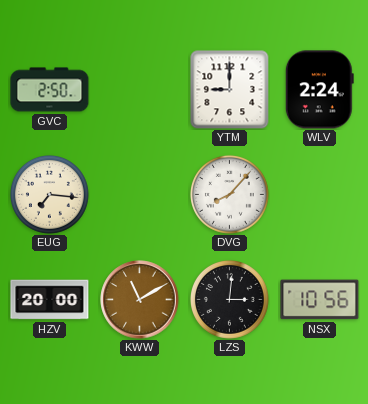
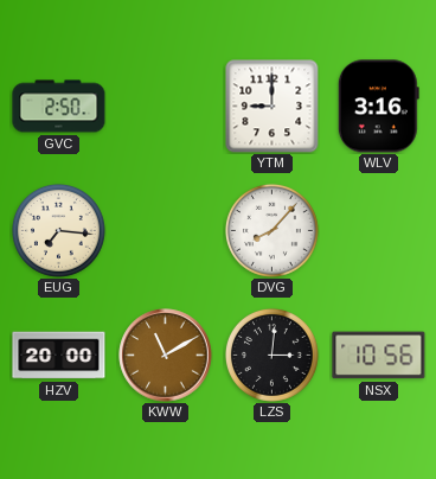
WLV: 2:24 -> 3:16 (378, 107)
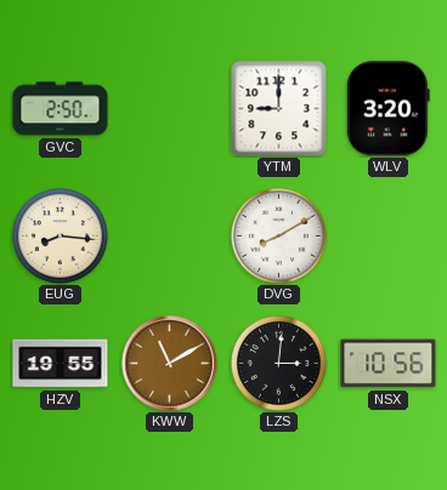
WLV: 3:16 -> 3:20 (387, 109)
EUG: 7:16 -> 8:16 (60, 235)
DVG: 8:07 -> 8:10 (278, 235)
HZV: 20:00 -> 19:55 (61, 364)
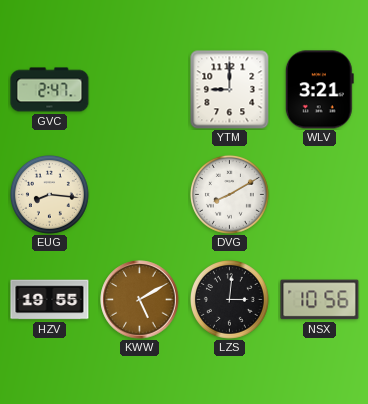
GVC: 2:50 -> 2:47 (50, 90)
WLV: 3:20 -> 3:21 (319, 90)
KWW: 11:10 -> 5:10 (140, 300)
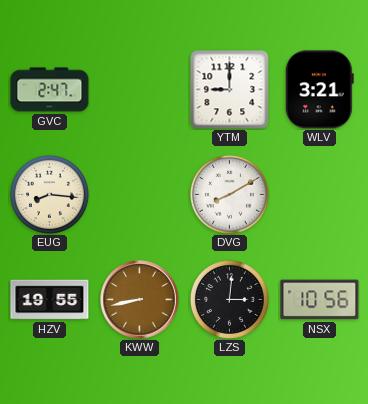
KWW: 5:10 -> 8:43 (140, 300)
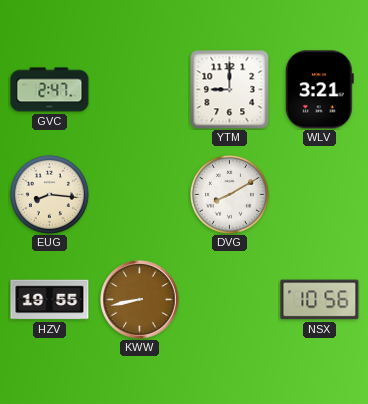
LZS: 3:01 -> none (229, 299)
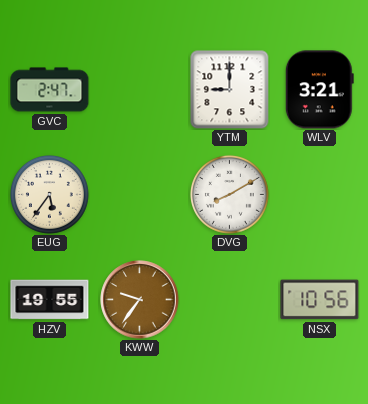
EUG: 8:16 -> 5:36 (49, 194)
KWW: 8:43 -> 9:36 (140, 300)
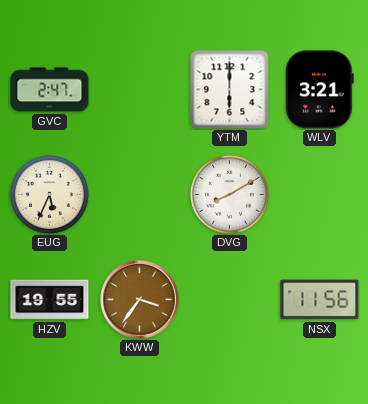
YTM: 9:00 -> 6:00 (230, 90)
EUG: 5:36 -> 5:34 (49, 194)
KWW: 9:36 -> 3:36 (140, 300)
NSX: 10:56 -> 11:56 (320, 300)
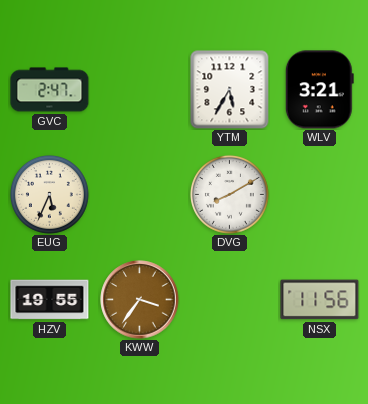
YTM: 6:00 -> 5:35 (230, 90)
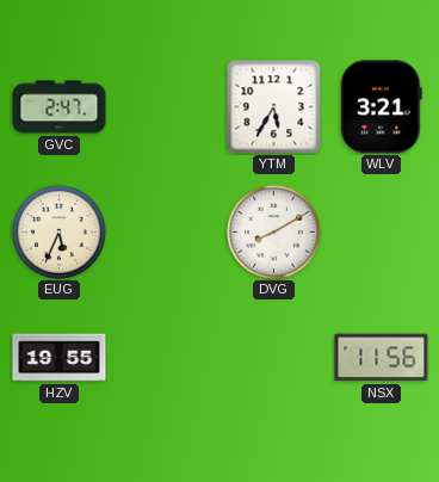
KWW: 3:36 -> none (140, 300)
